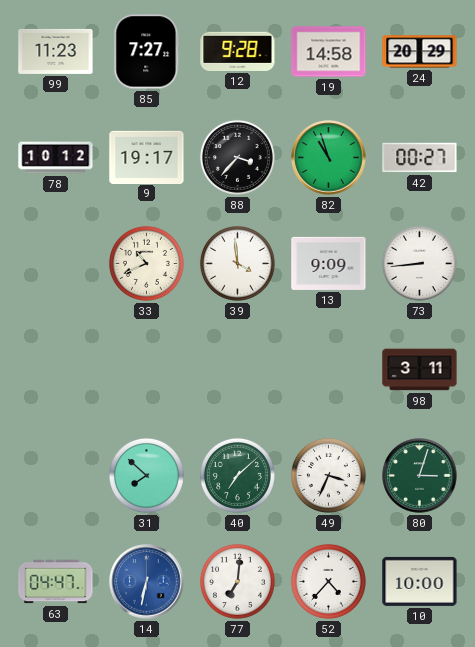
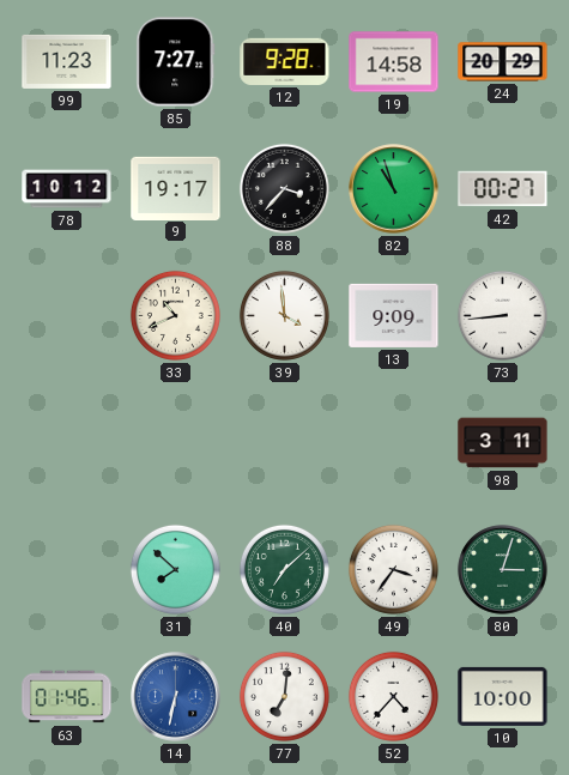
49: 3:34 -> 3:36 (393, 569)
63: 04:47 -> 01:46 (67, 697)
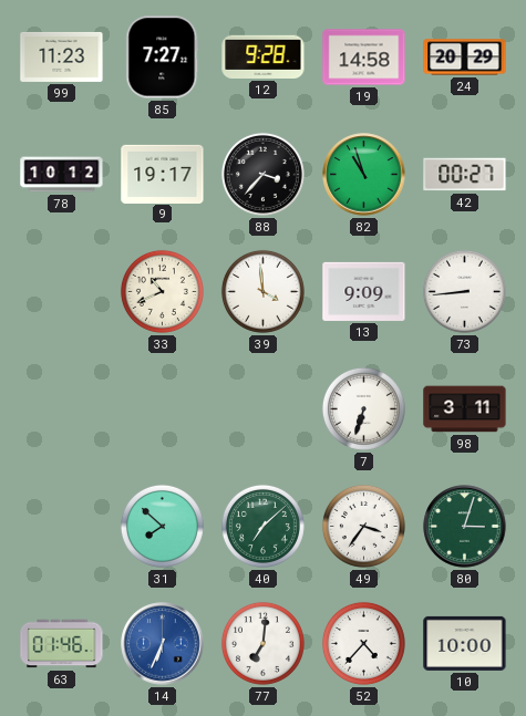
7: none -> 6:33 (363, 408)
14: 6:32 -> 6:34 (163, 644)
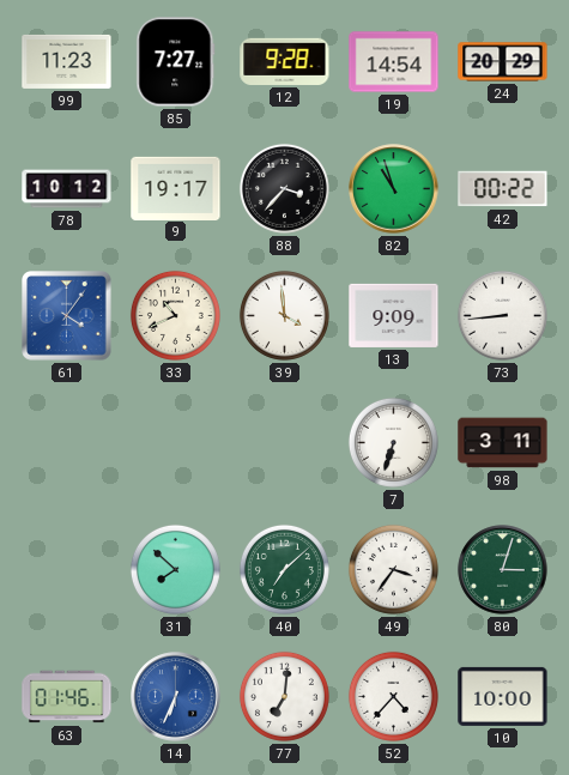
19: 14:58 -> 14:54 (394, 62)
42: 00:27 -> 00:22 (503, 189)
61: none -> 4:06 (67, 316)
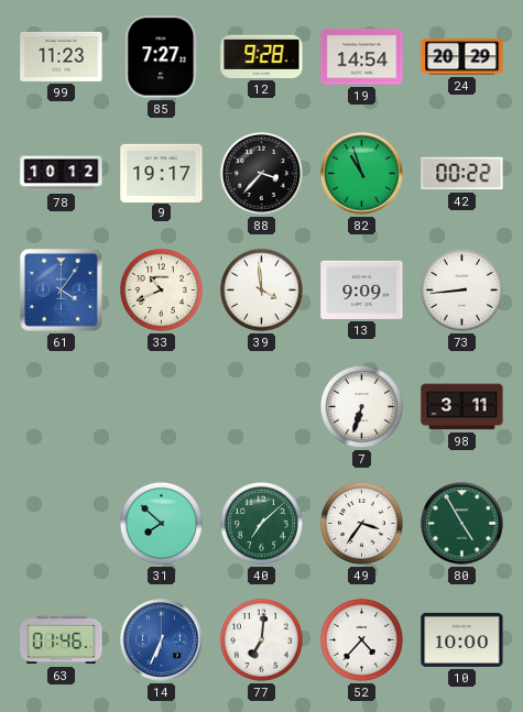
80: 3:03 -> 4:55 (462, 524)
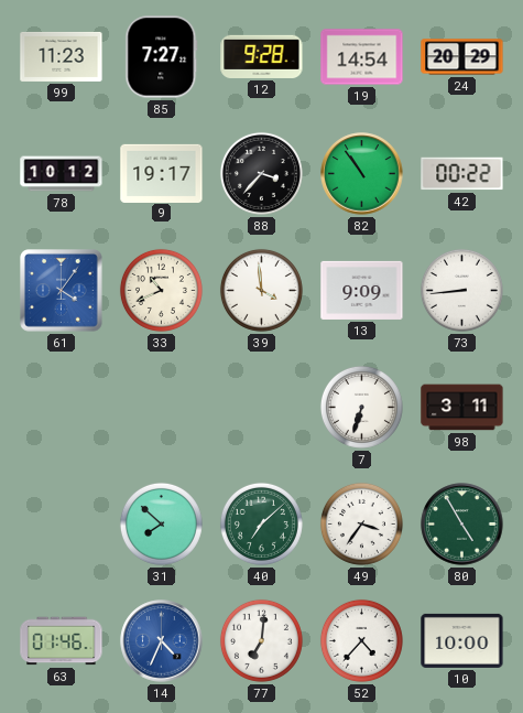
82: 10:57 -> 10:54 (362, 174)
14: 6:34 -> 4:34 (162, 641)
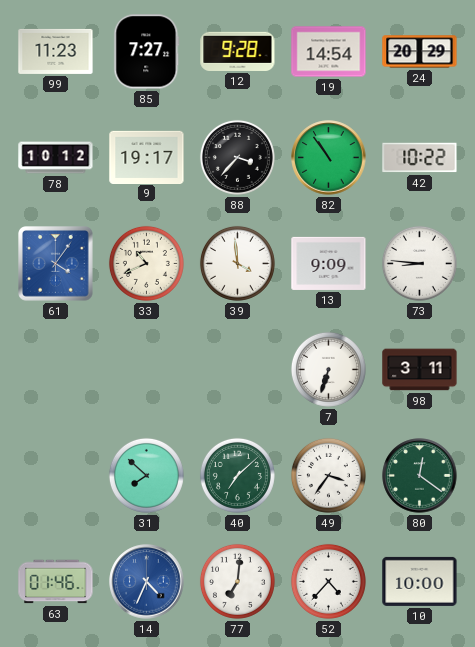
42: 00:22 -> 10:22 (420, 158)
73: 8:44 -> 8:46 (419, 263)
80: 4:55 -> 12:21 (420, 476)
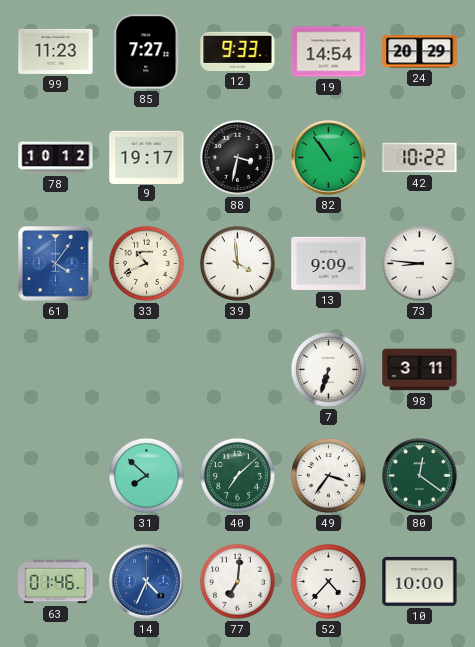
12: 9:28 -> 9:33 (238, 51)
88: 3:37 -> 3:32 (237, 157)
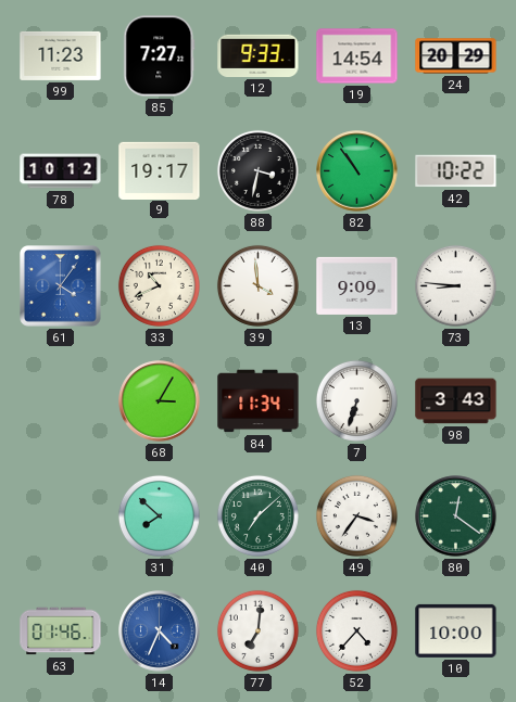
68: none -> 3:05 (160, 401)
84: none -> 11:34 (259, 401)
98: 3:11 -> 3:43 (456, 401)
